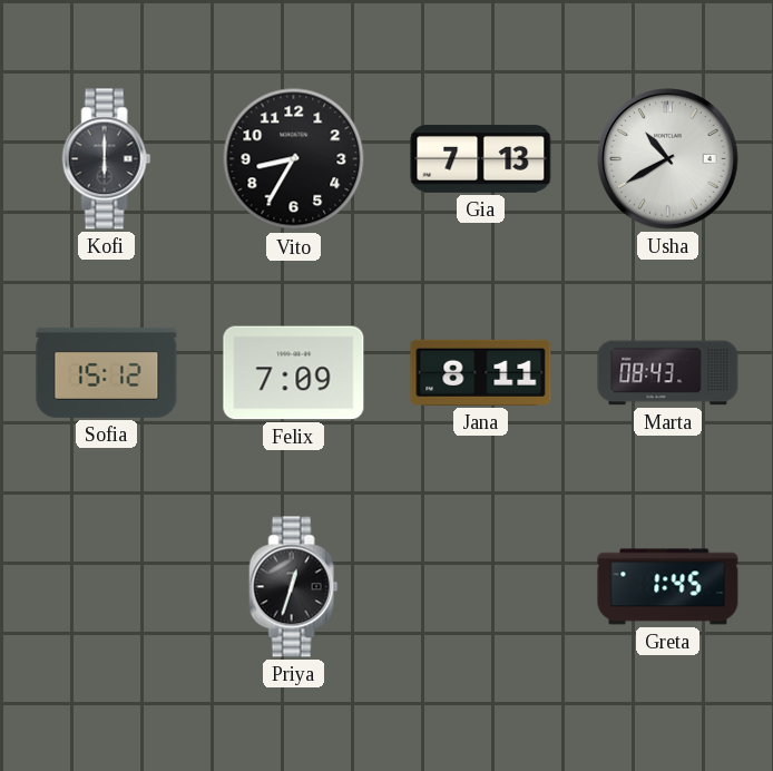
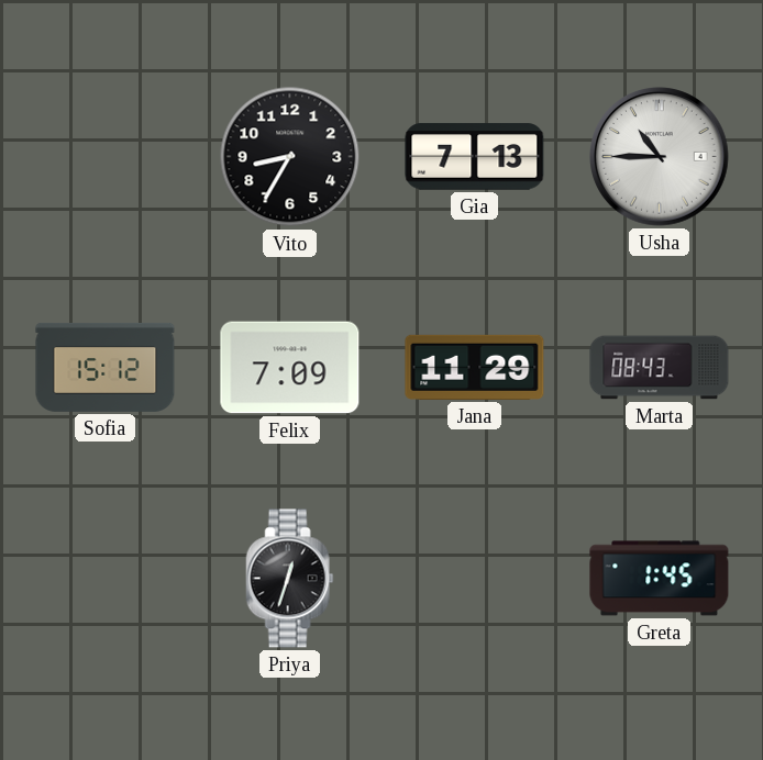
Kofi: 6:00 -> none (107, 159)
Usha: 10:40 -> 10:45 (660, 157)
Jana: 8:11 -> 11:29 (475, 367)
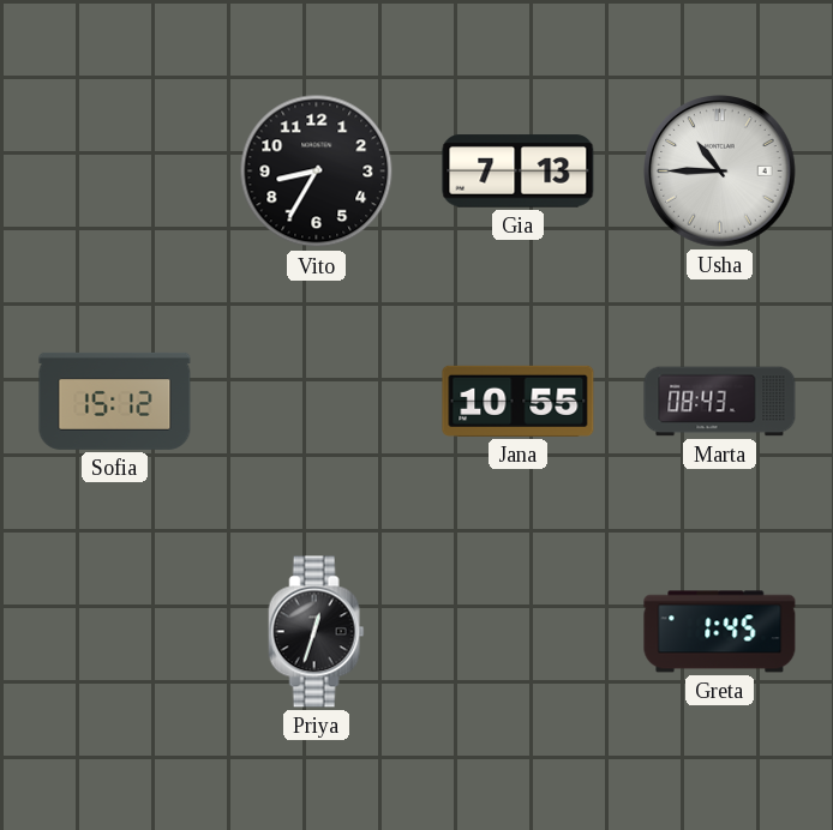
Felix: 7:09 -> none (290, 368)
Jana: 11:29 -> 10:55 (519, 401)
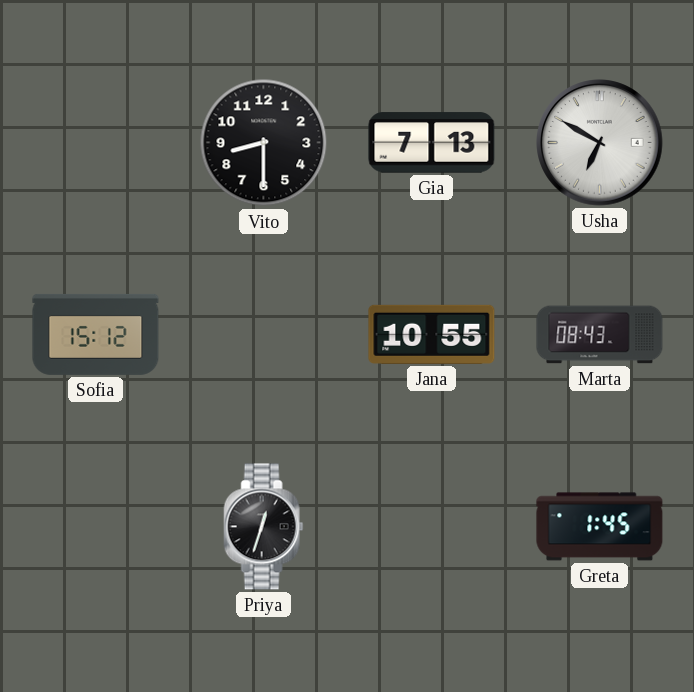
Vito: 8:35 -> 8:30 (264, 143)
Usha: 10:45 -> 6:50 (600, 143)
